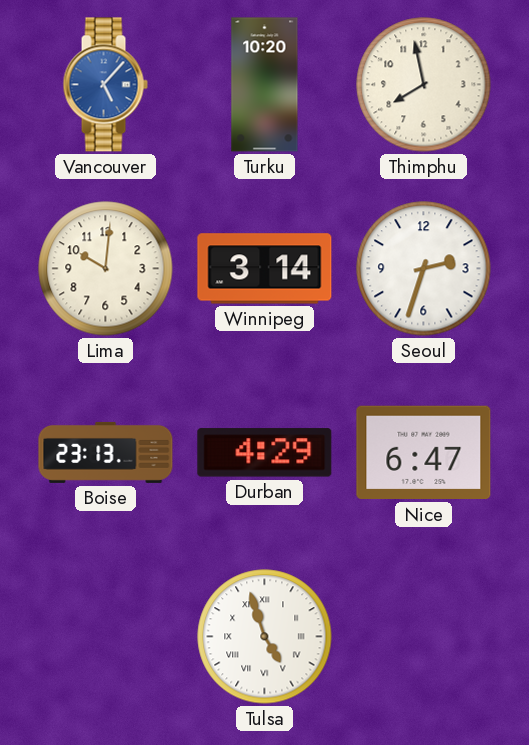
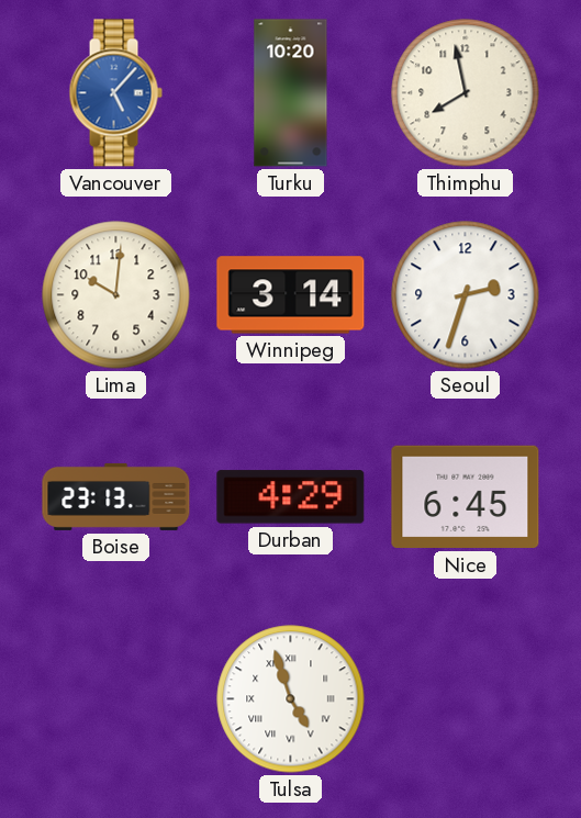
Nice: 6:47 -> 6:45 (466, 497)
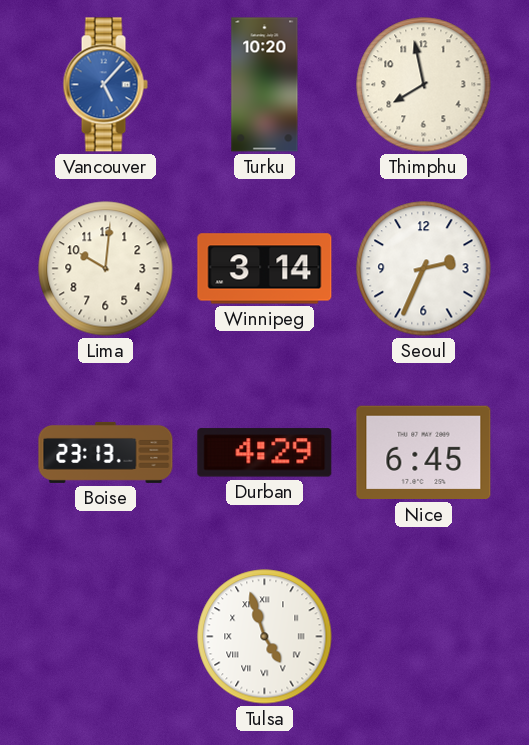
Seoul: 2:33 -> 2:34 (424, 269)
